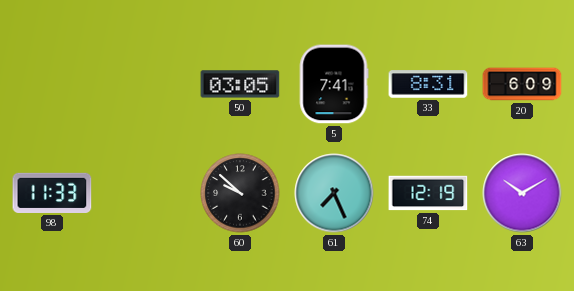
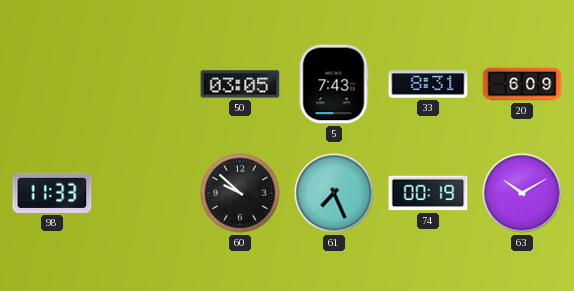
5: 7:41 -> 7:43 (334, 84)
74: 12:19 -> 00:19 (428, 193)
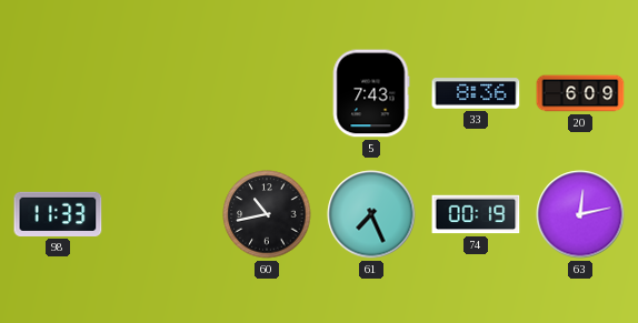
50: 03:05 -> none (240, 84)
33: 8:31 -> 8:36 (476, 93)
60: 9:52 -> 10:43 (267, 214)
63: 10:10 -> 12:13 (580, 214)
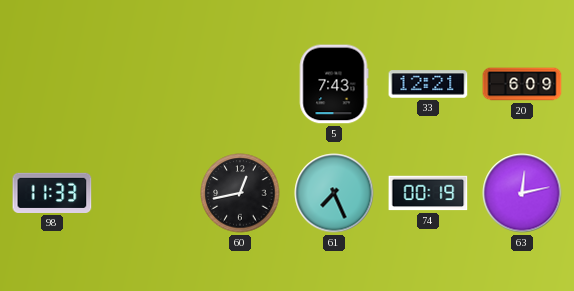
33: 8:36 -> 12:21 (428, 84)
60: 10:43 -> 12:43 (240, 193)
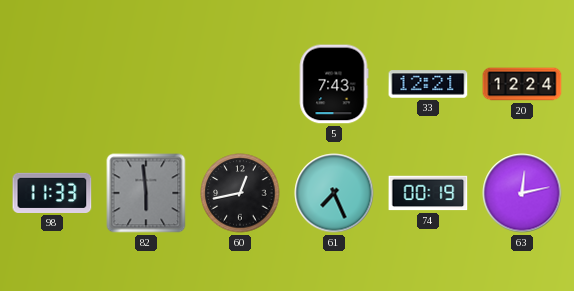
20: 6:09 -> 12:24 (522, 84)
82: none -> 5:59 (146, 193)
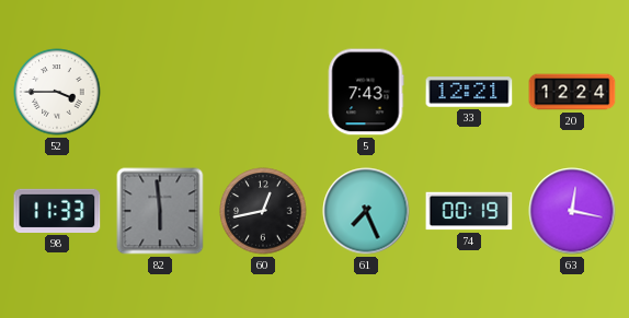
52: none -> 3:45 (57, 92)
63: 12:13 -> 12:17 (572, 211)
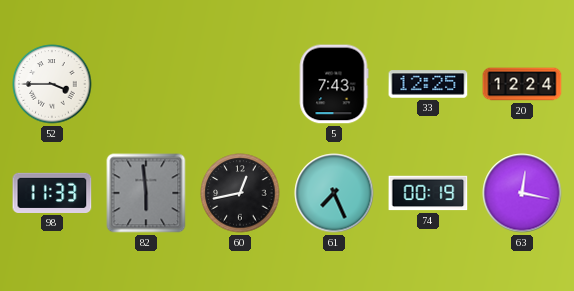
33: 12:21 -> 12:25 (428, 84)
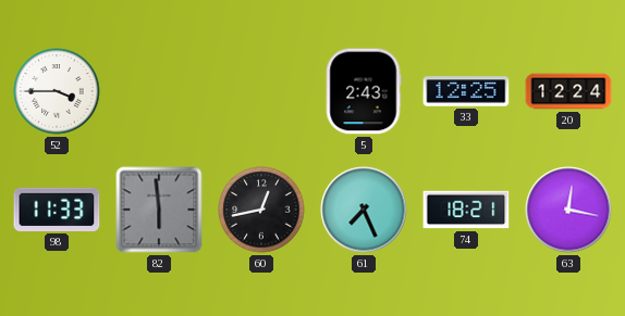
5: 7:43 -> 2:43 (364, 91)
74: 00:19 -> 18:21 (466, 210)
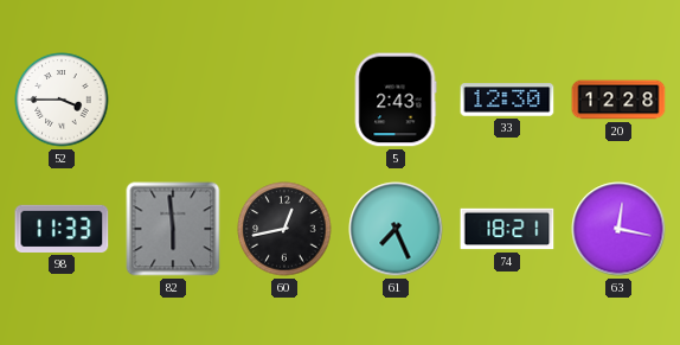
33: 12:25 -> 12:30 (507, 100)
20: 12:24 -> 12:28 (618, 100)
